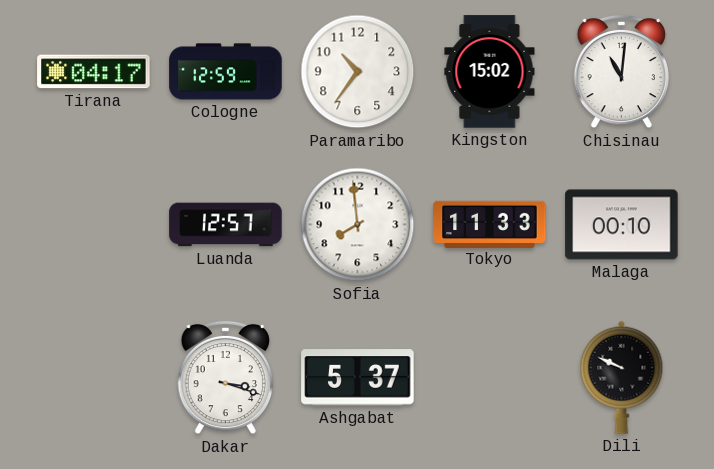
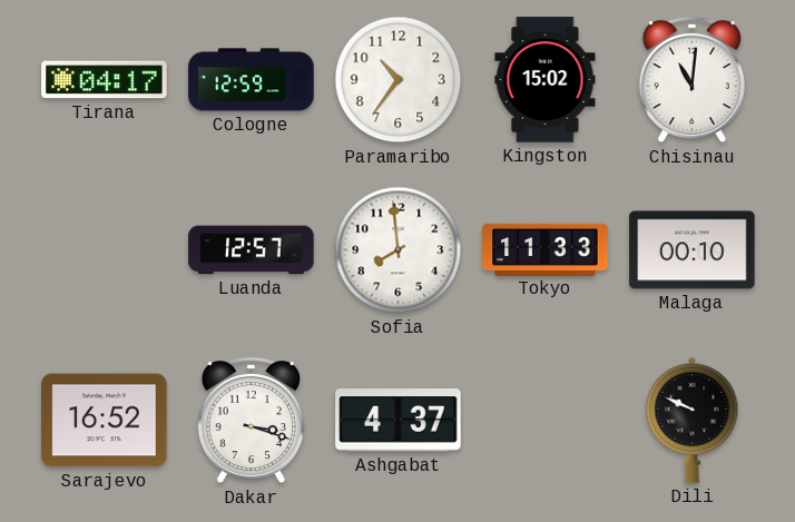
Sarajevo: none -> 16:52 (105, 421)
Ashgabat: 5:37 -> 4:37 (399, 421)
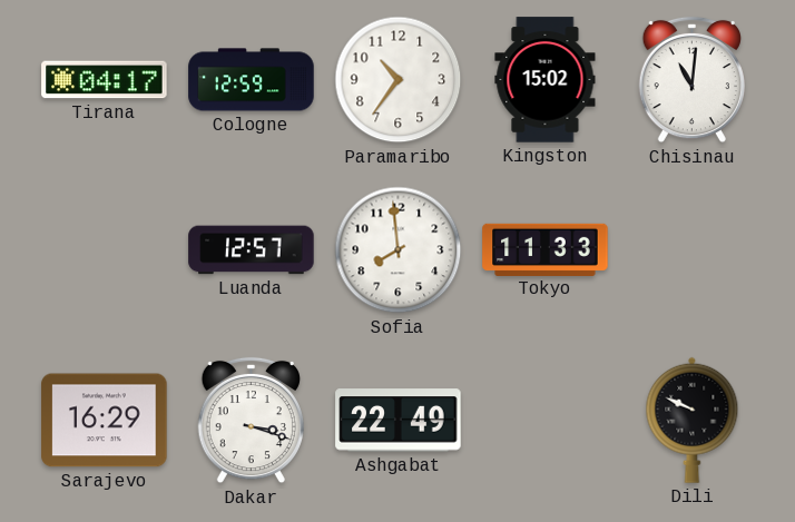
Malaga: 00:10 -> none (693, 250)
Sarajevo: 16:52 -> 16:29 (105, 421)
Ashgabat: 4:37 -> 22:49 (399, 421)
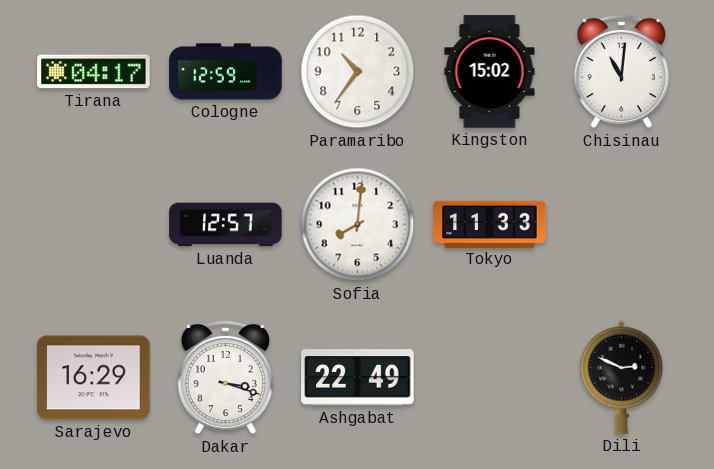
Sofia: 7:59 -> 8:01 (358, 225)
Dili: 9:49 -> 2:49 (622, 377)
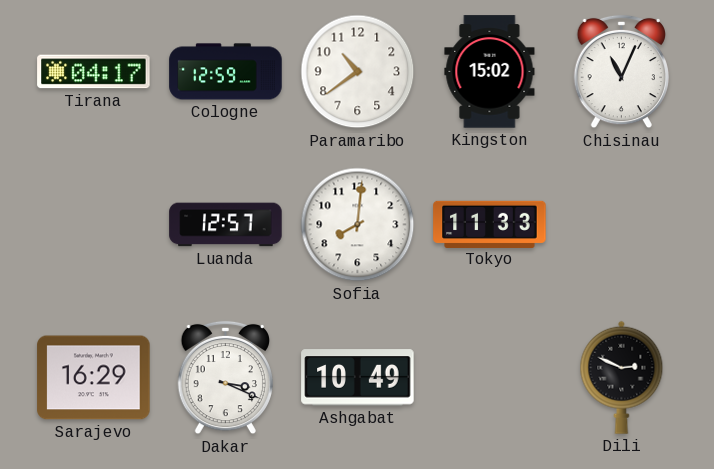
Paramaribo: 10:36 -> 10:39 (358, 72)
Chisinau: 11:01 -> 11:04 (621, 72)
Dakar: 3:18 -> 3:19 (225, 378)
Ashgabat: 22:49 -> 10:49 (358, 378)
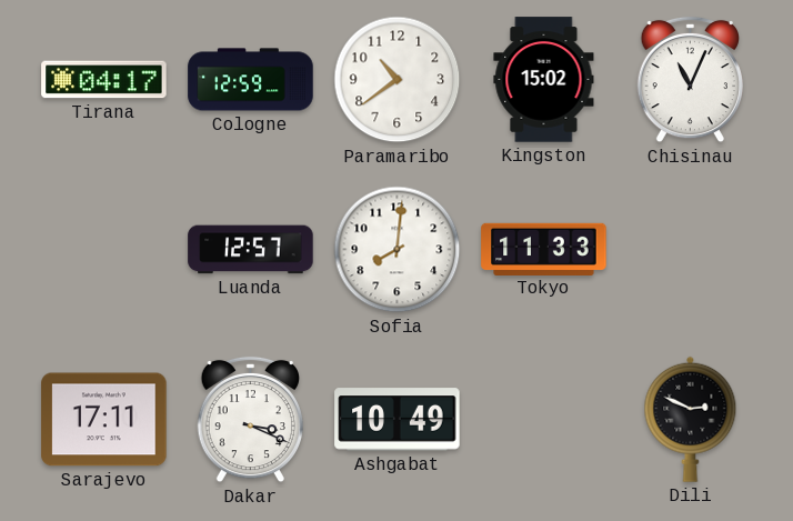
Sarajevo: 16:29 -> 17:11 (104, 420)
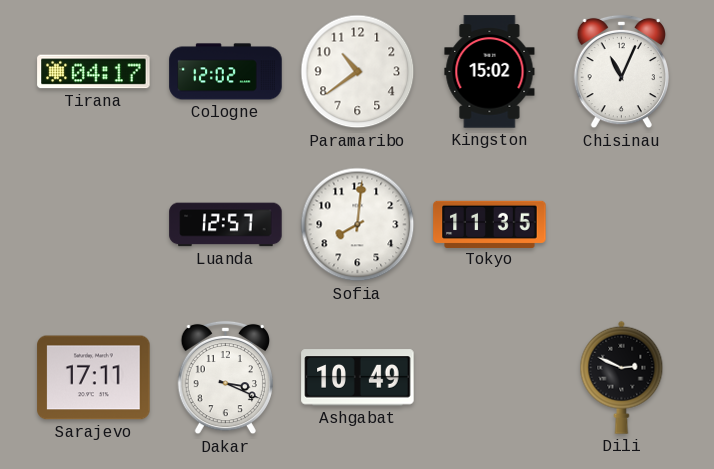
Cologne: 12:59 -> 12:02 (226, 72)
Tokyo: 11:33 -> 11:35 (490, 224)
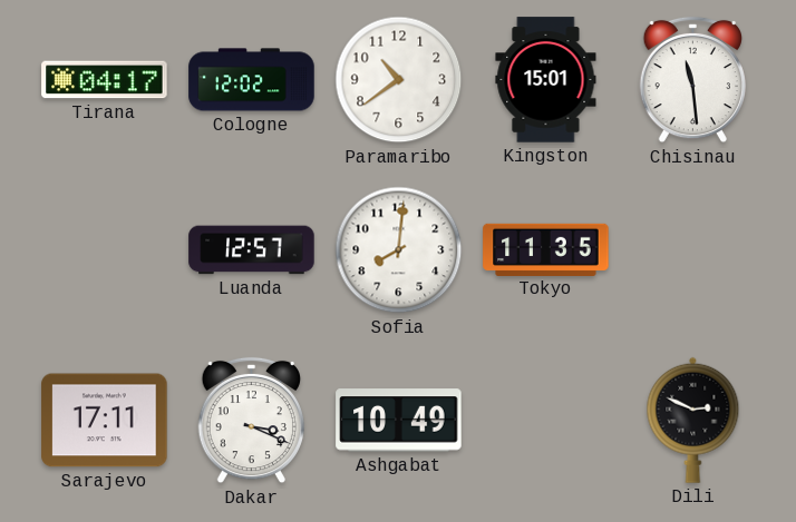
Kingston: 15:02 -> 15:01 (546, 80)
Chisinau: 11:04 -> 11:29 (692, 80)
